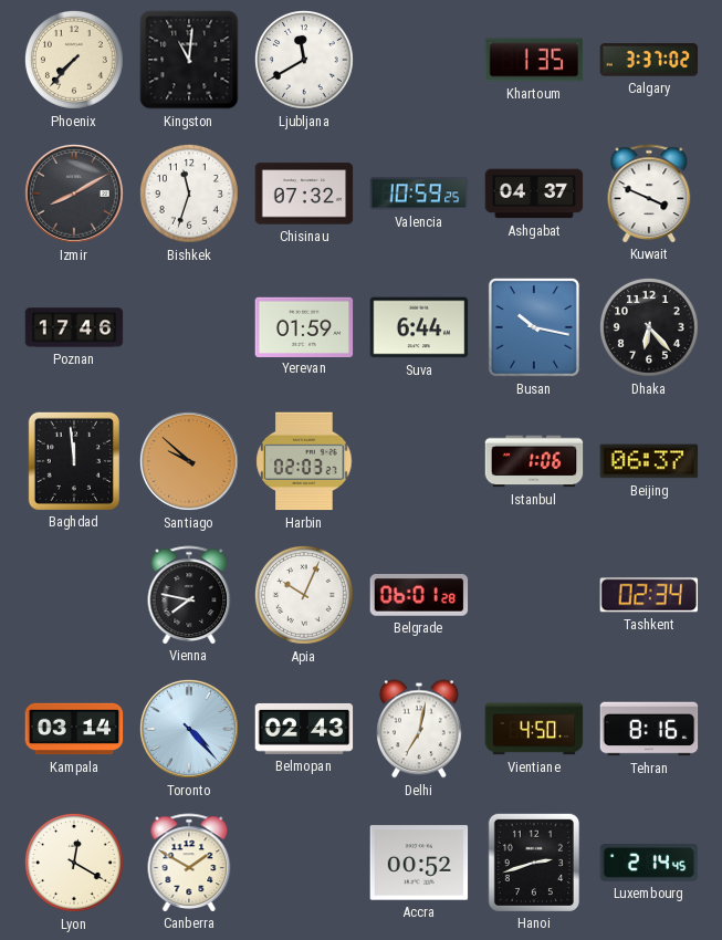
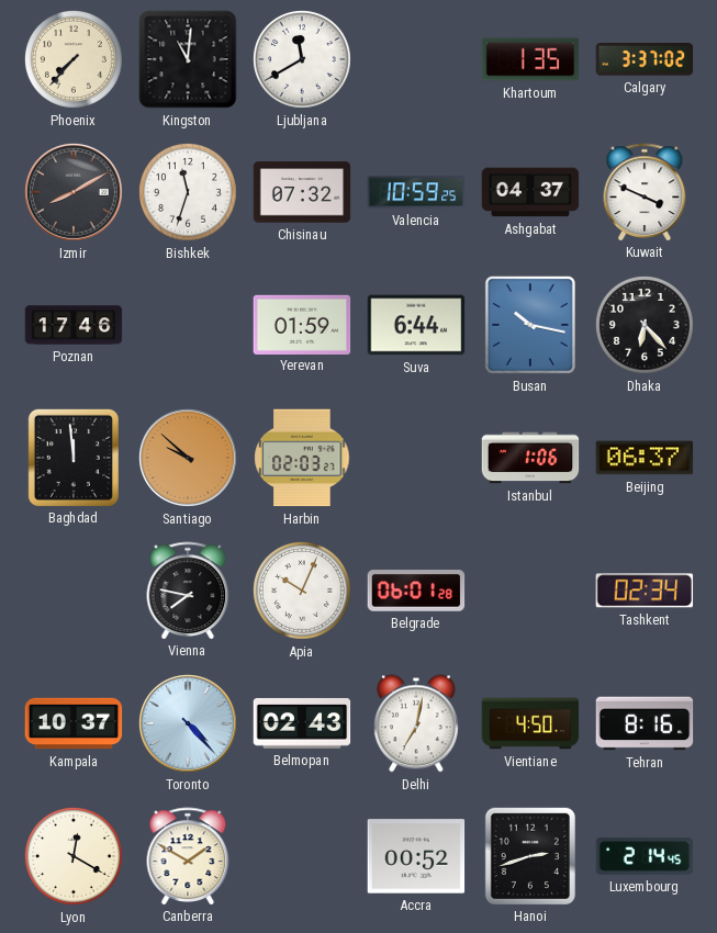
Kampala: 03:14 -> 10:37 (74, 723)
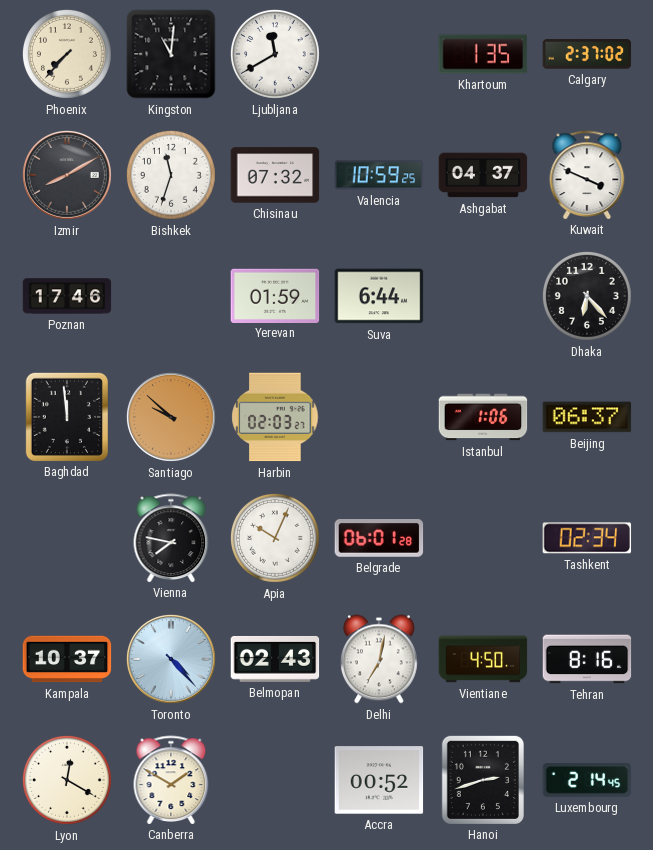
Calgary: 3:37 -> 2:37 (587, 54)
Busan: 10:17 -> none (530, 325)
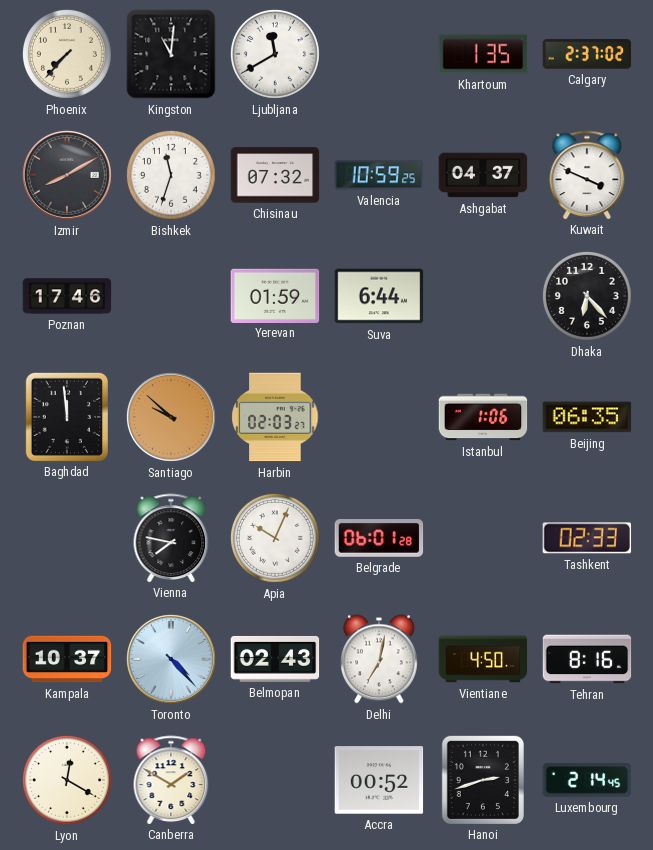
Beijing: 06:37 -> 06:35 (587, 417)
Tashkent: 02:34 -> 02:33 (587, 538)
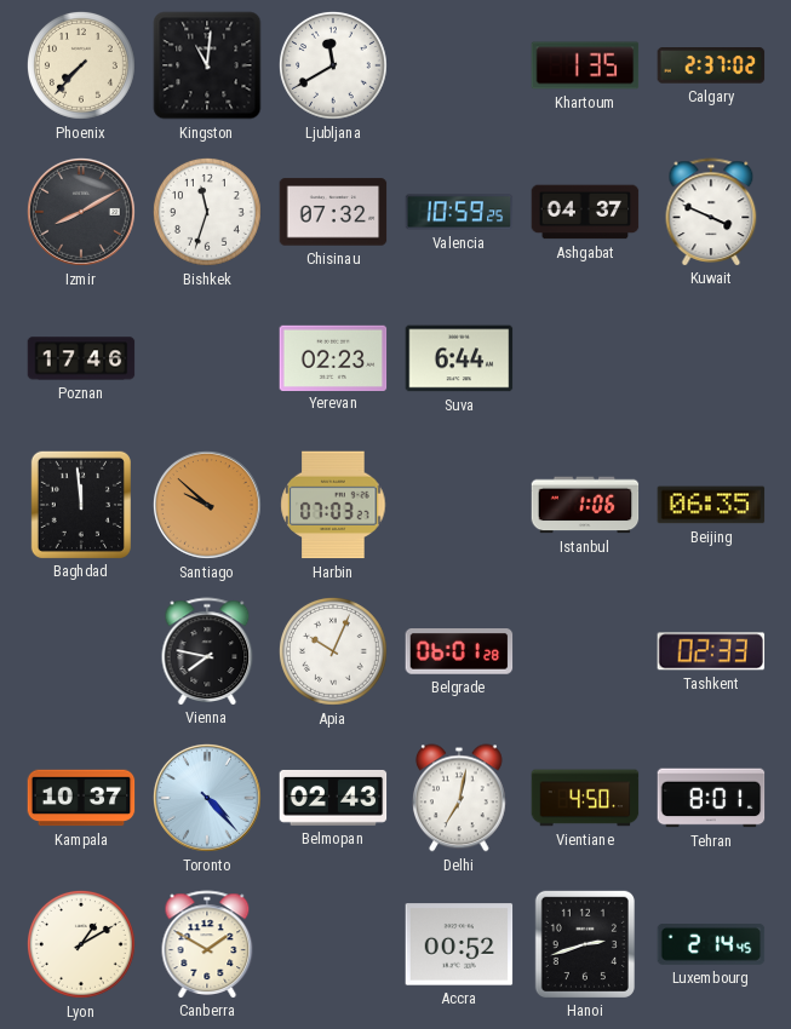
Yerevan: 01:59 -> 02:23 (333, 357)
Dhaka: 6:23 -> none (587, 296)
Harbin: 02:03 -> 07:03 (333, 505)
Tehran: 8:16 -> 8:01 (711, 798)
Lyon: 12:20 -> 1:10 (81, 944)
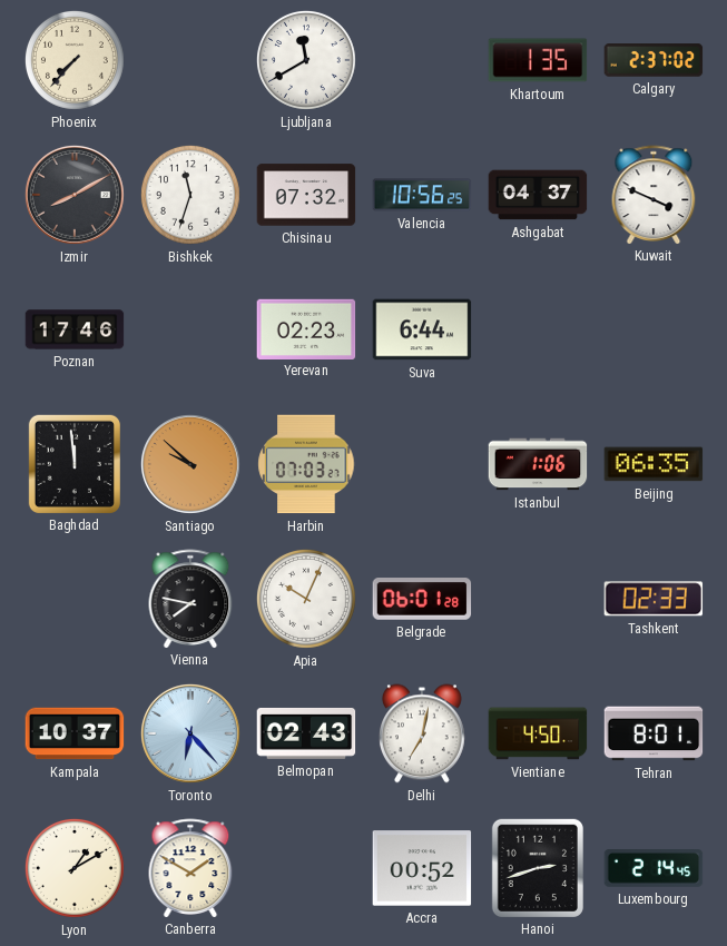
Kingston: 11:01 -> none (207, 65)
Valencia: 10:59 -> 10:56 (422, 195)
Toronto: 4:23 -> 6:23 (190, 733)
